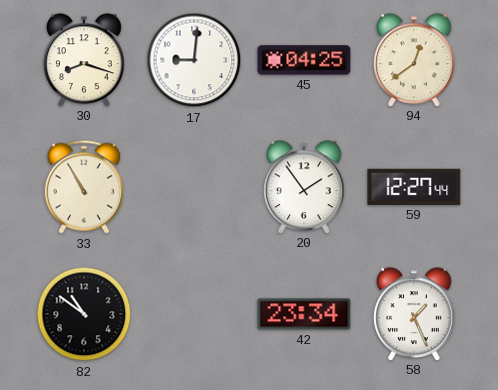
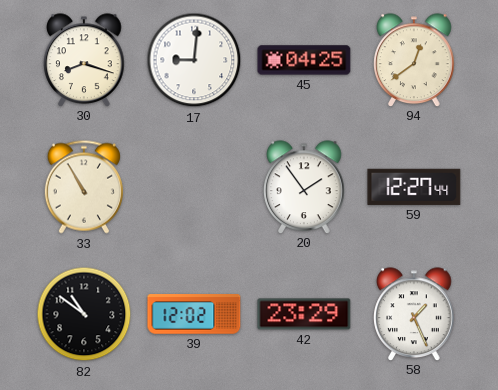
39: none -> 12:02 (194, 314)
42: 23:34 -> 23:29 (304, 314)
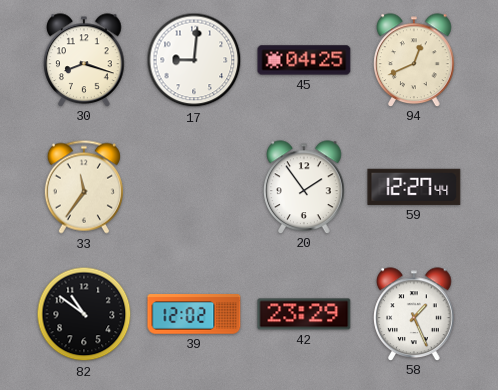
94: 12:39 -> 12:41 (414, 60)
33: 10:55 -> 11:36 (84, 187)
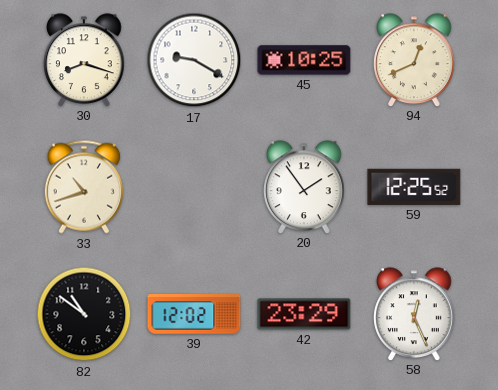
17: 9:01 -> 9:20 (194, 60)
45: 04:25 -> 10:25 (304, 60)
33: 11:36 -> 10:42 (84, 187)
59: 12:27 -> 12:25 (414, 187)
58: 1:26 -> 12:26 (414, 314)
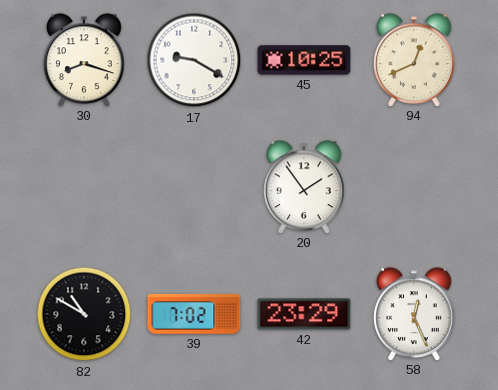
33: 10:42 -> none (84, 187)
59: 12:25 -> none (414, 187)
82: 10:51 -> 10:50 (84, 314)
39: 12:02 -> 7:02 (194, 314)
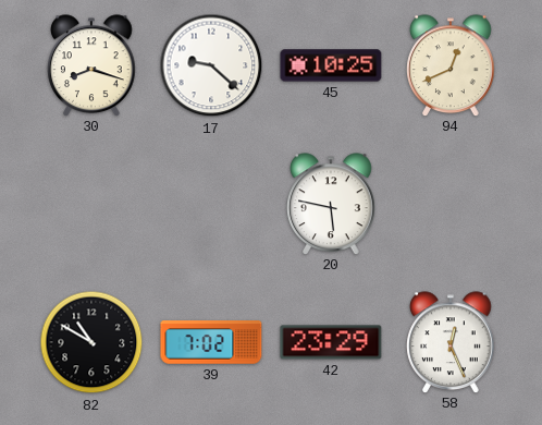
17: 9:20 -> 9:22 (211, 65)
20: 1:54 -> 5:47 (331, 204)
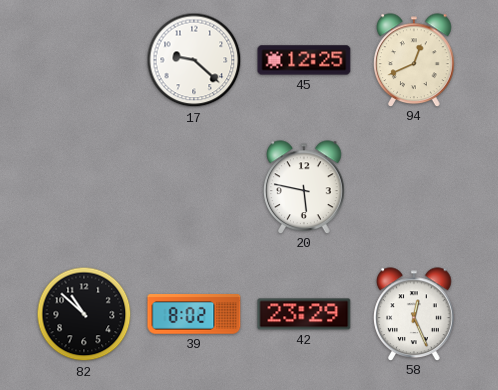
30: 8:18 -> none (91, 65)
45: 10:25 -> 12:25 (304, 60)
82: 10:50 -> 10:52 (84, 314)
39: 7:02 -> 8:02 (194, 314)
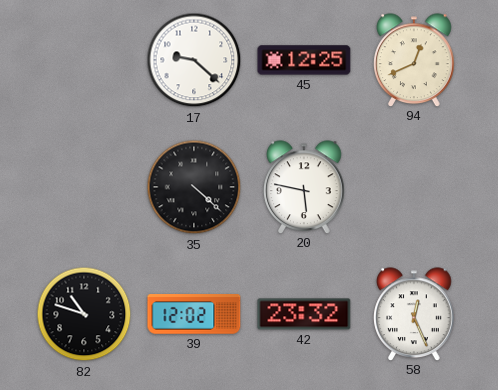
35: none -> 4:22 (194, 187)
82: 10:52 -> 10:48 (84, 314)
39: 8:02 -> 12:02 (194, 314)
42: 23:29 -> 23:32 (304, 314)
